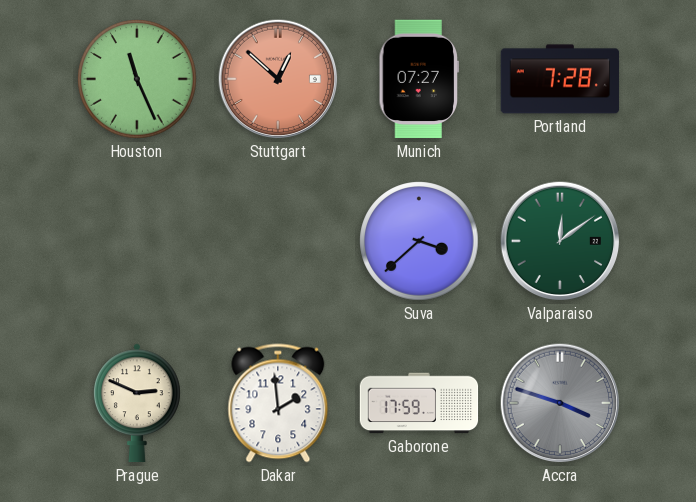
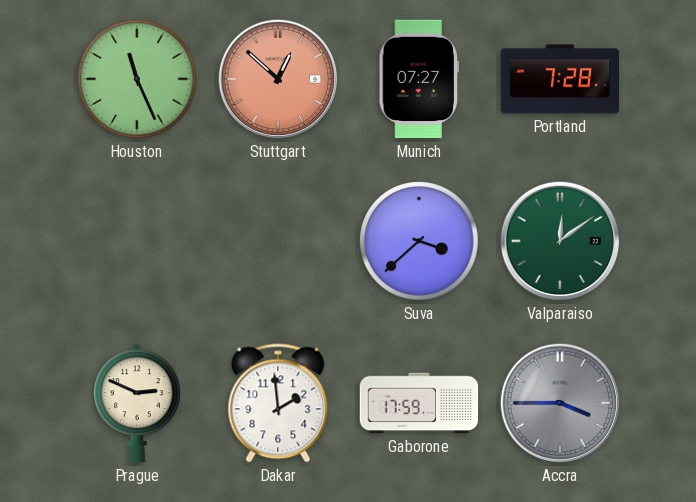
Accra: 3:48 -> 3:45 (560, 403)
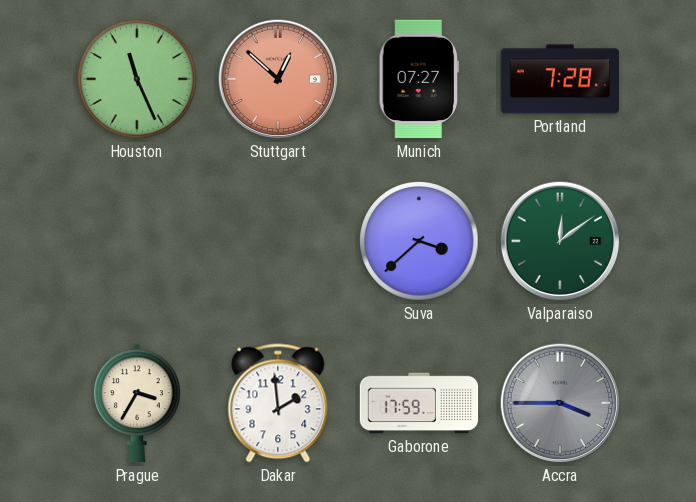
Prague: 2:49 -> 3:35 (138, 403)
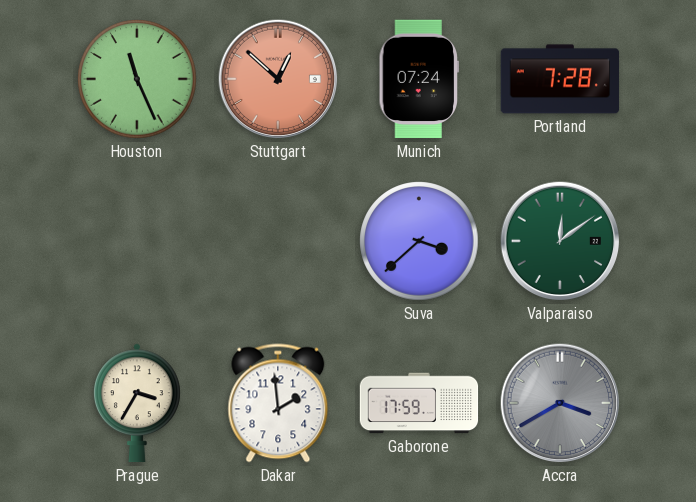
Munich: 07:27 -> 07:24 (419, 79)
Accra: 3:45 -> 3:40 (560, 403)
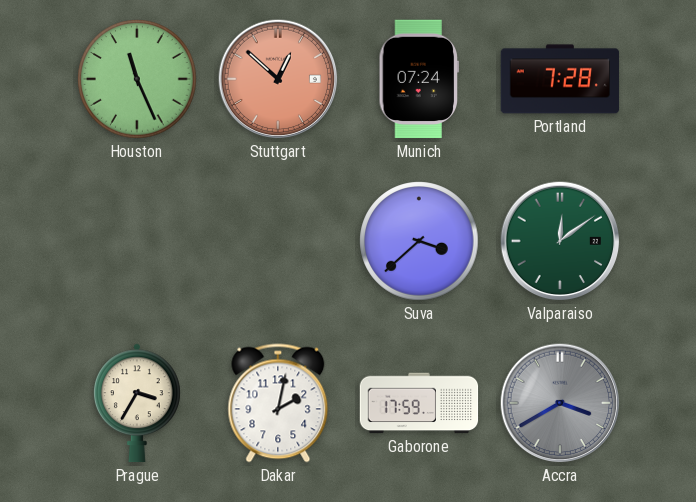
Dakar: 1:59 -> 2:02 (278, 403)
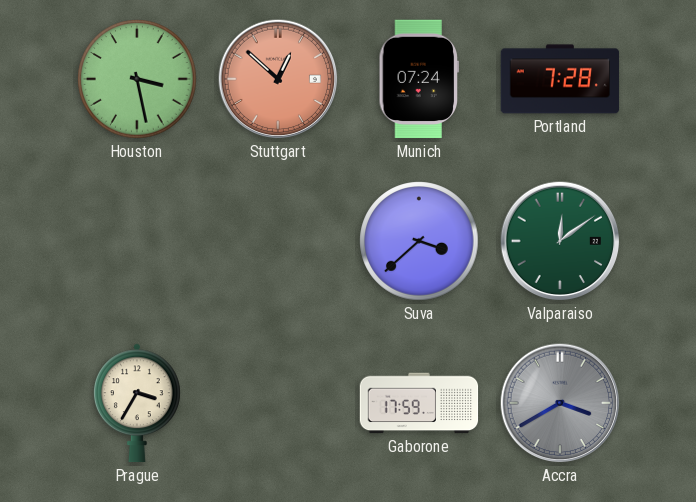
Houston: 11:26 -> 3:28 (137, 79)
Dakar: 2:02 -> none (278, 403)
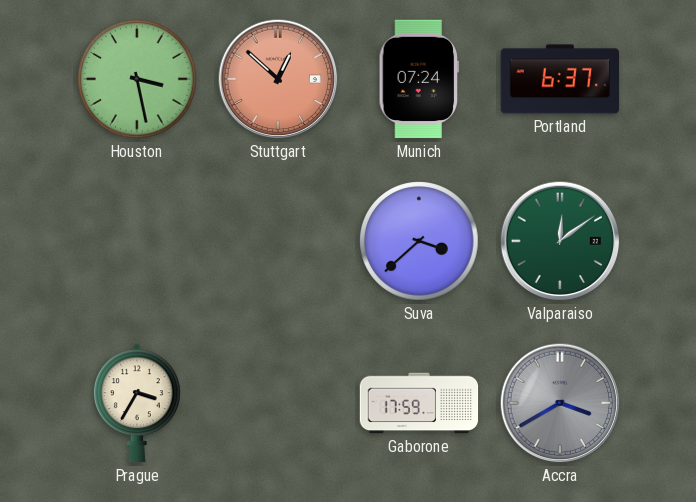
Portland: 7:28 -> 6:37 (560, 79)
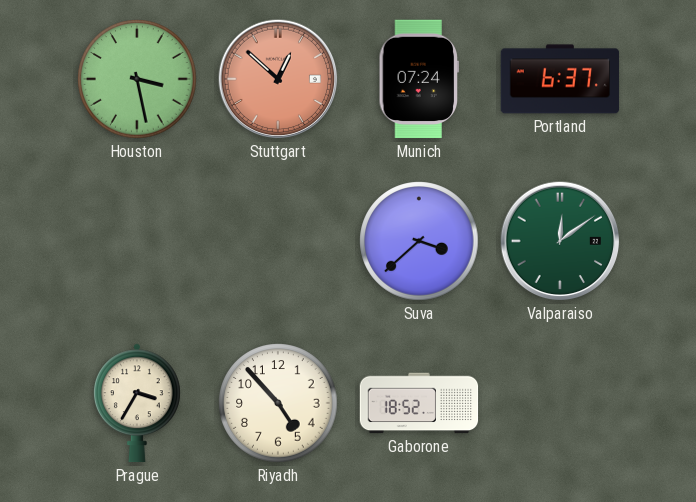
Riyadh: none -> 4:53 (278, 403)
Gaborone: 17:59 -> 18:52 (419, 403)
Accra: 3:40 -> none (560, 403)
